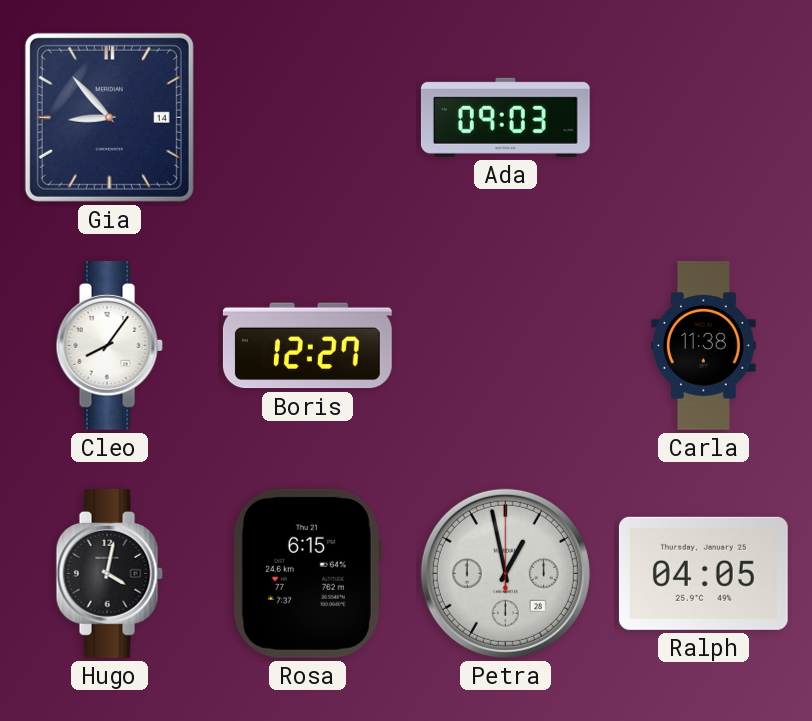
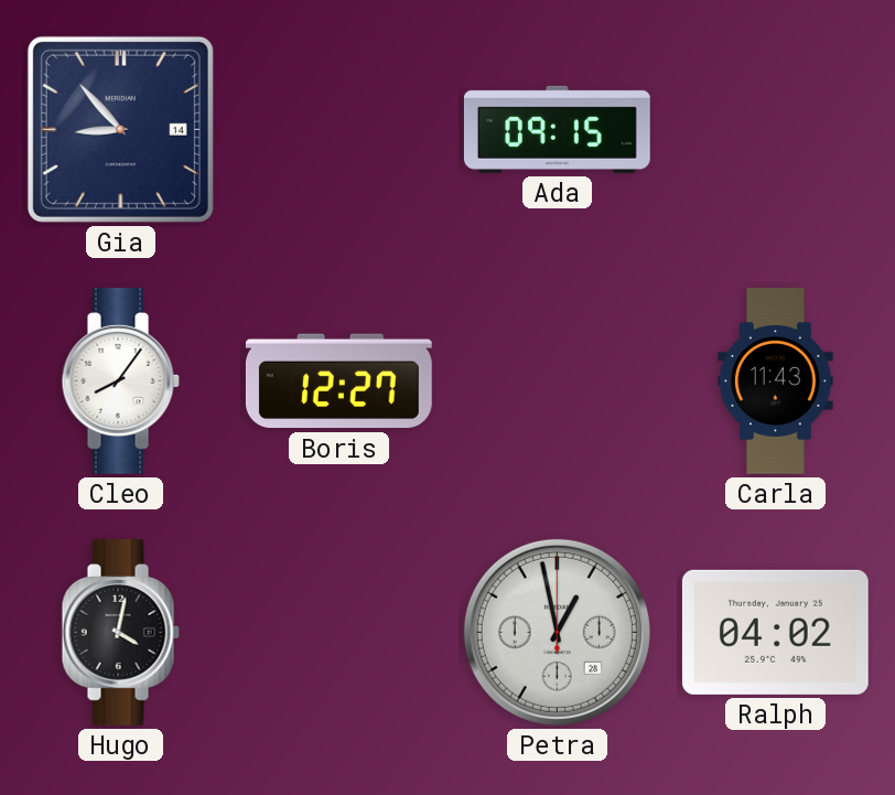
Ada: 09:03 -> 09:15 (557, 129)
Carla: 11:38 -> 11:43 (776, 382)
Rosa: 6:15 -> none (307, 573)
Ralph: 04:05 -> 04:02 (775, 632)
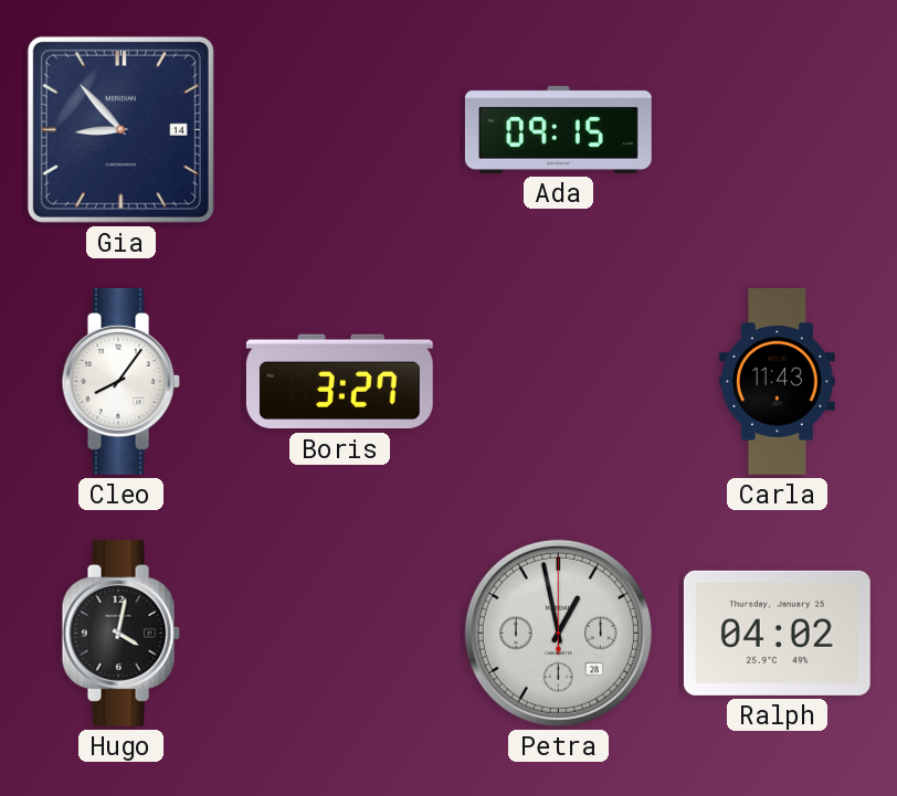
Boris: 12:27 -> 3:27 (339, 382)
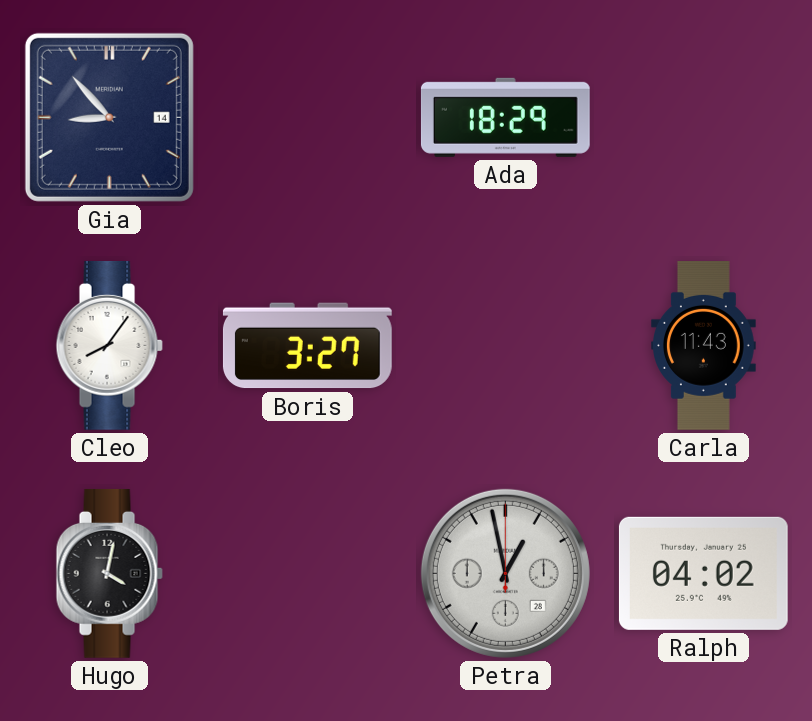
Ada: 09:15 -> 18:29 (505, 117)
